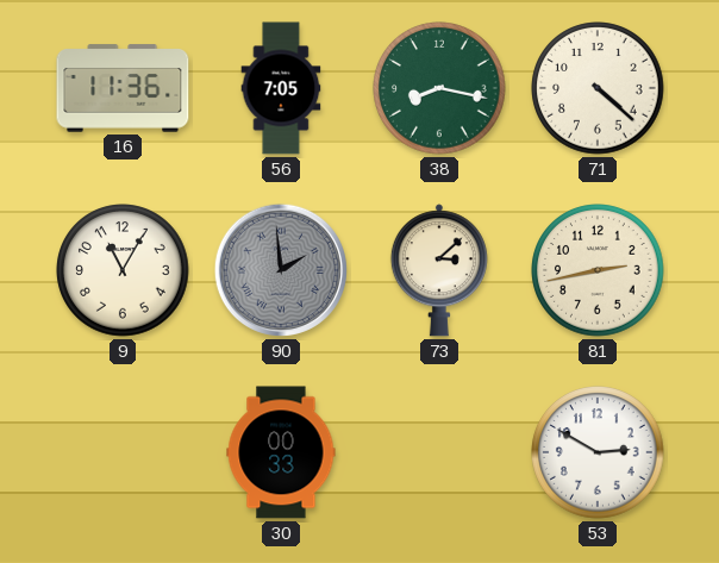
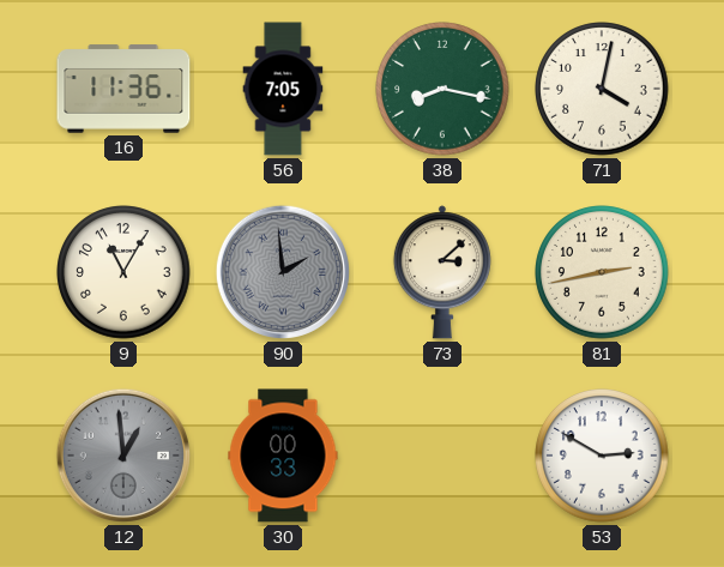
71: 4:22 -> 4:02 (602, 89)
12: none -> 12:59 (123, 456)
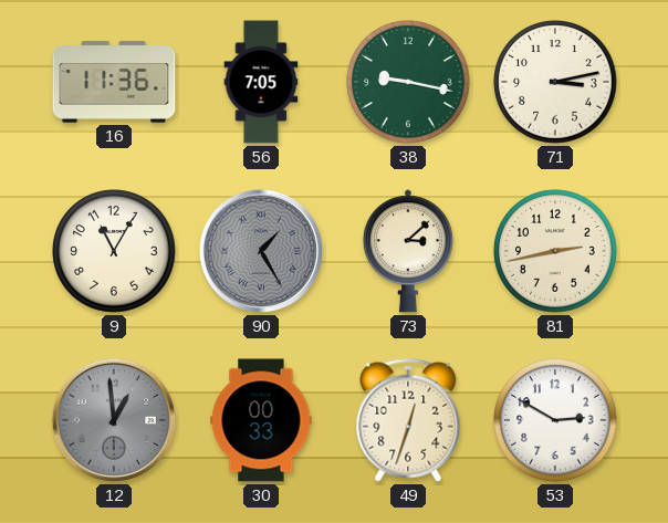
38: 8:17 -> 9:17 (408, 82)
71: 4:02 -> 3:13 (555, 82)
90: 1:59 -> 1:25 (261, 251)
49: none -> 12:33 (408, 420)
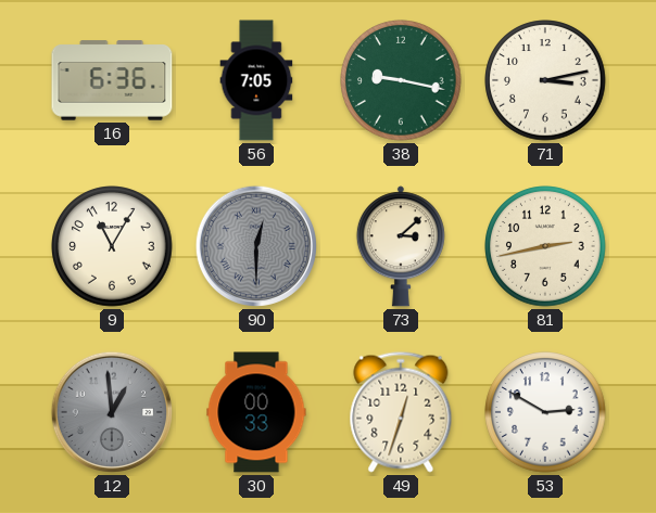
16: 11:36 -> 6:36 (112, 80)
90: 1:25 -> 12:30 (256, 246)
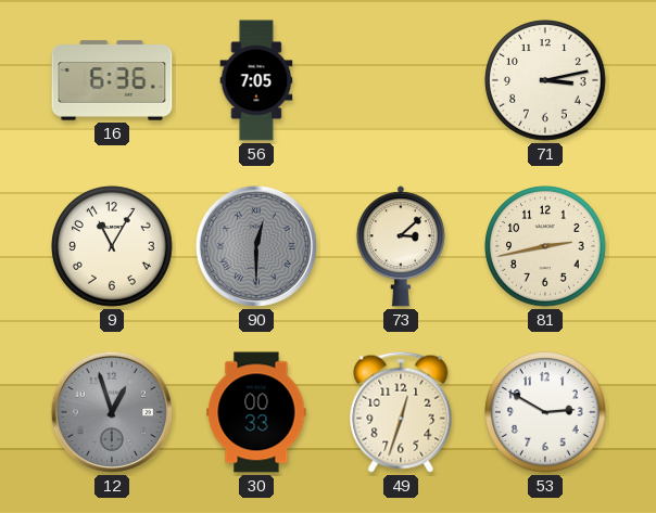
38: 9:17 -> none (401, 80)
12: 12:59 -> 12:57 (112, 412)
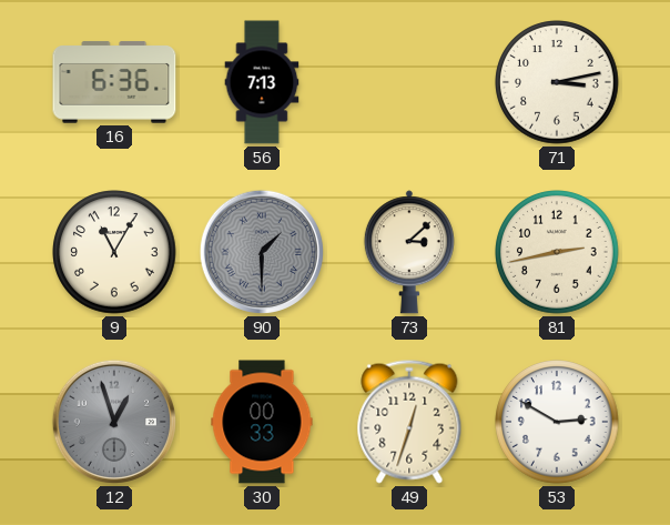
56: 7:05 -> 7:13 (262, 82)
90: 12:30 -> 1:30 (262, 252)
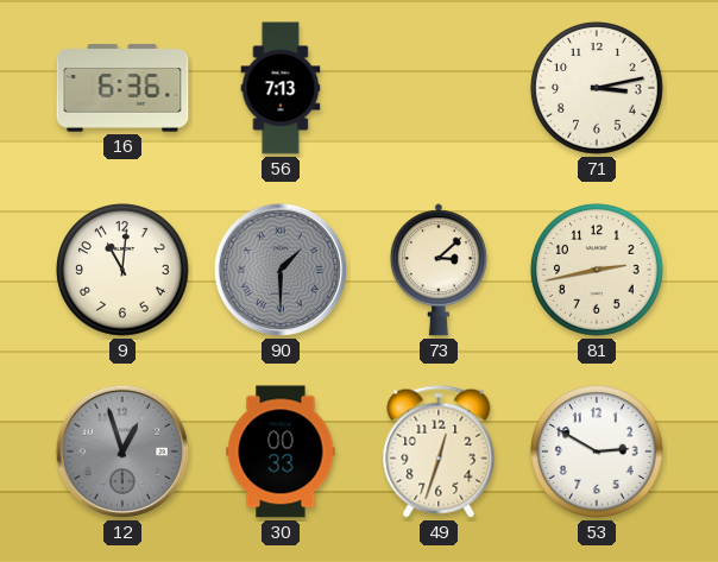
9: 11:05 -> 11:01 (122, 270)
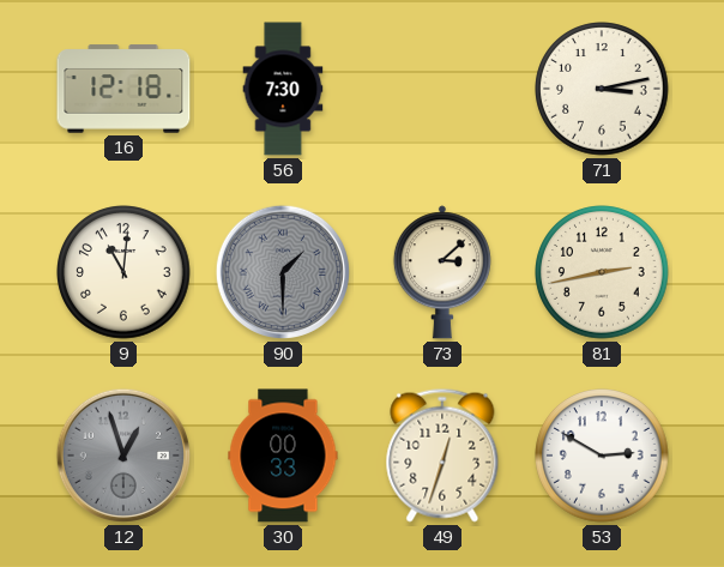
16: 6:36 -> 12:18 (123, 89)
56: 7:13 -> 7:30 (283, 89)
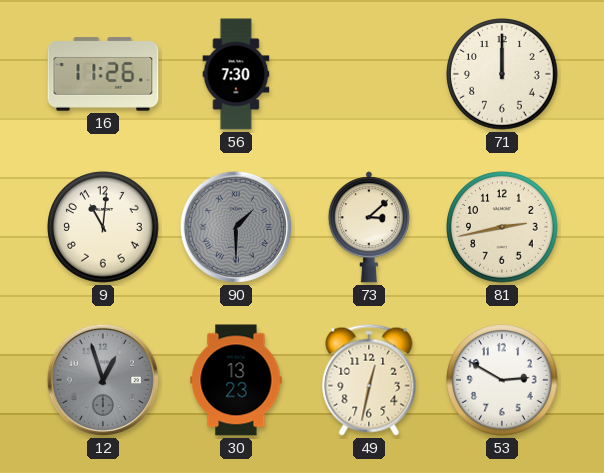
16: 12:18 -> 11:26 (103, 74)
71: 3:13 -> 12:00 (502, 74)
30: 00:33 -> 13:23 (236, 380)
49: 12:33 -> 12:32 (369, 380)
